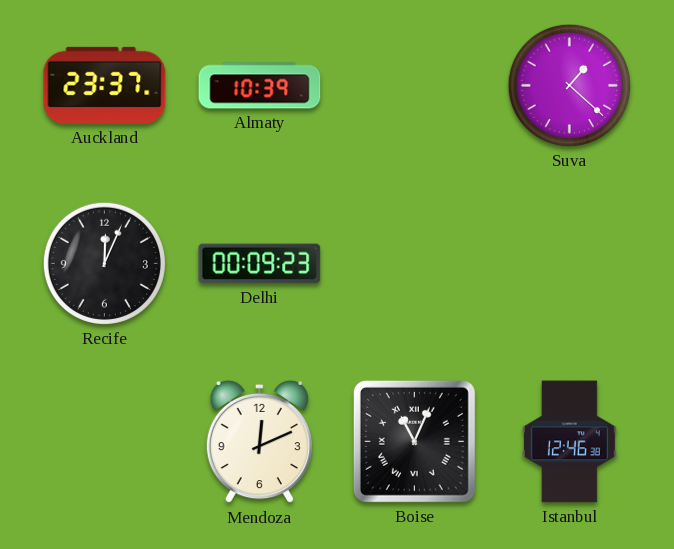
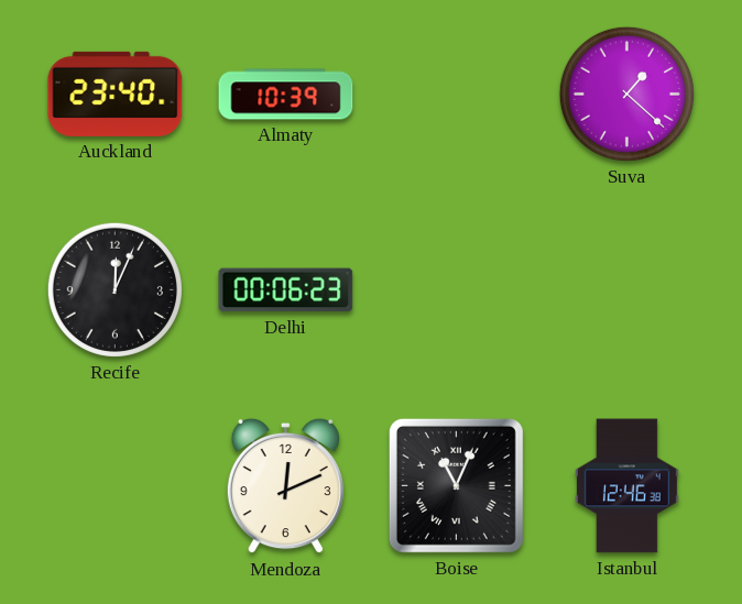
Auckland: 23:37 -> 23:40 (116, 94)
Delhi: 00:09 -> 00:06 (286, 290)
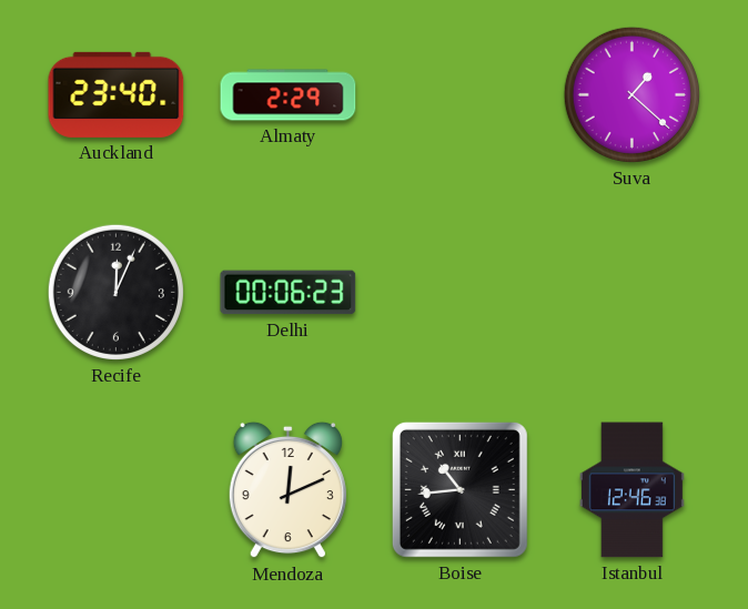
Almaty: 10:39 -> 2:29 (289, 95)
Boise: 11:04 -> 10:44 (459, 489)
